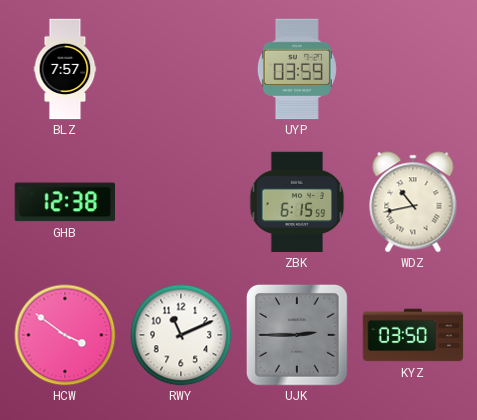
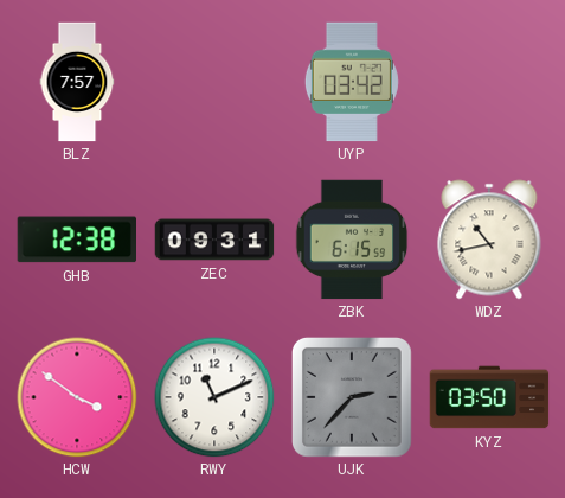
UYP: 03:59 -> 03:42 (352, 82)
ZEC: none -> 09:31 (214, 240)
UJK: 2:45 -> 2:37 (353, 398)
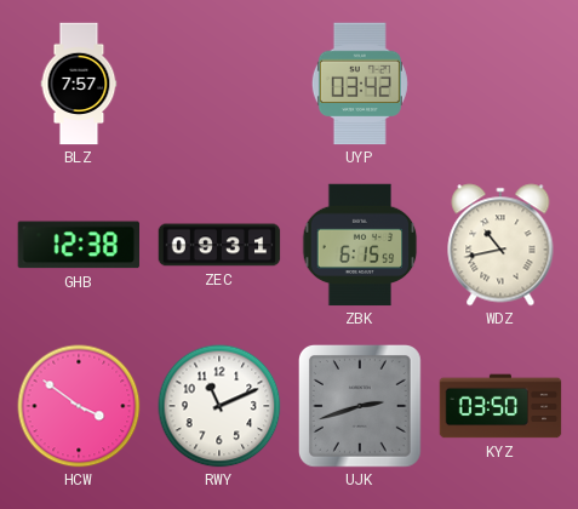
UJK: 2:37 -> 2:42 (361, 407)
